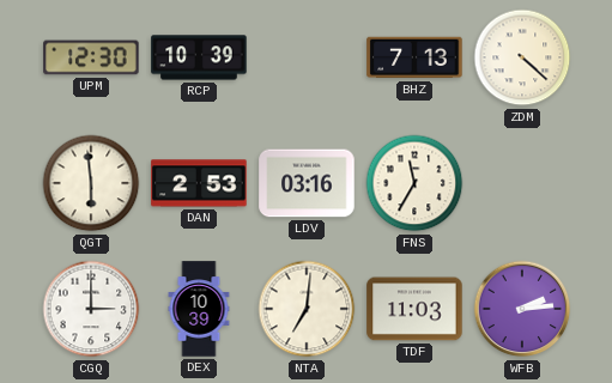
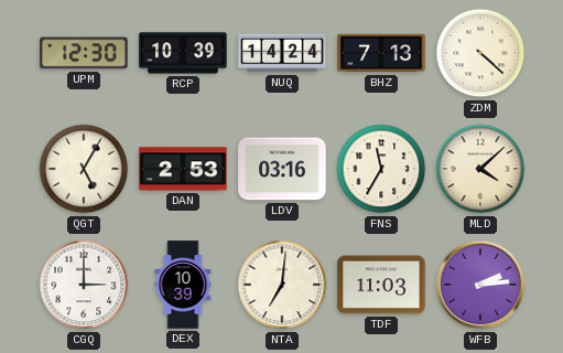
NUQ: none -> 14:24 (282, 53)
QGT: 5:59 -> 5:05 (84, 169)
MLD: none -> 4:08 (480, 169)
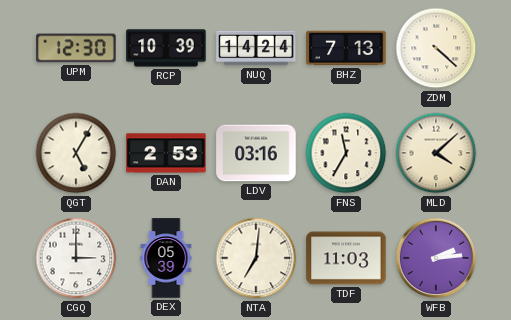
DEX: 10:39 -> 05:39 (166, 258)
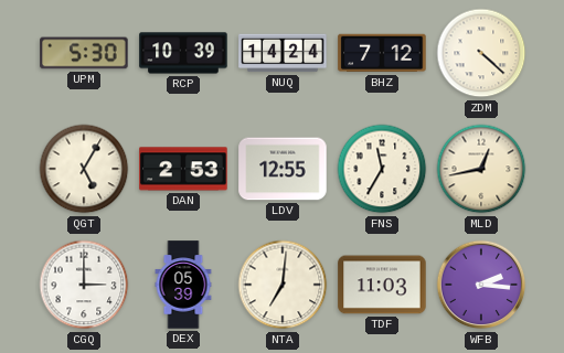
UPM: 12:30 -> 5:30 (84, 53)
BHZ: 7:13 -> 7:12 (382, 53)
LDV: 03:16 -> 12:55 (283, 169)
MLD: 4:08 -> 12:43 (481, 169)
WFB: 2:14 -> 2:16 (481, 285)
